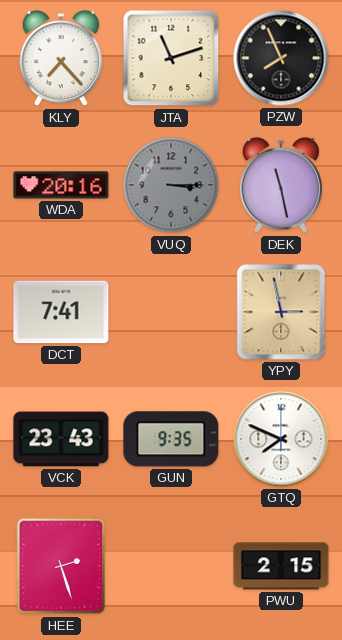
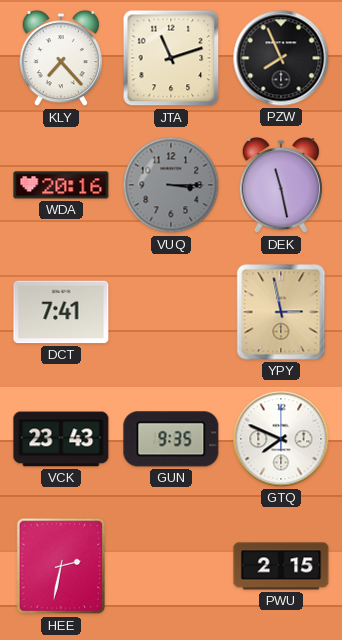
HEE: 2:27 -> 2:32 (61, 566)
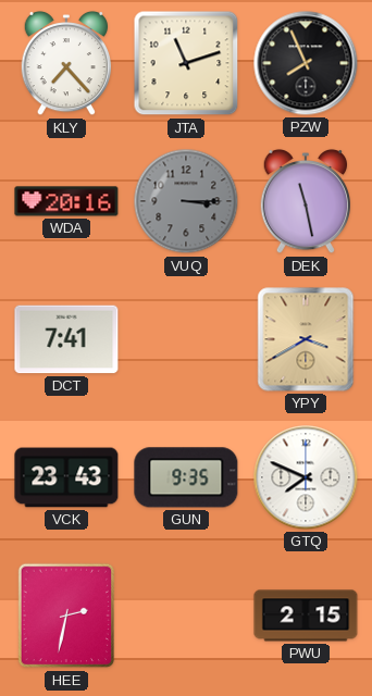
YPY: 2:58 -> 3:40 (306, 339)
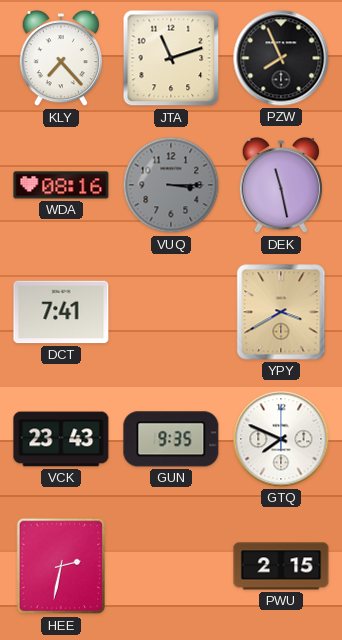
WDA: 20:16 -> 08:16 (61, 185)
